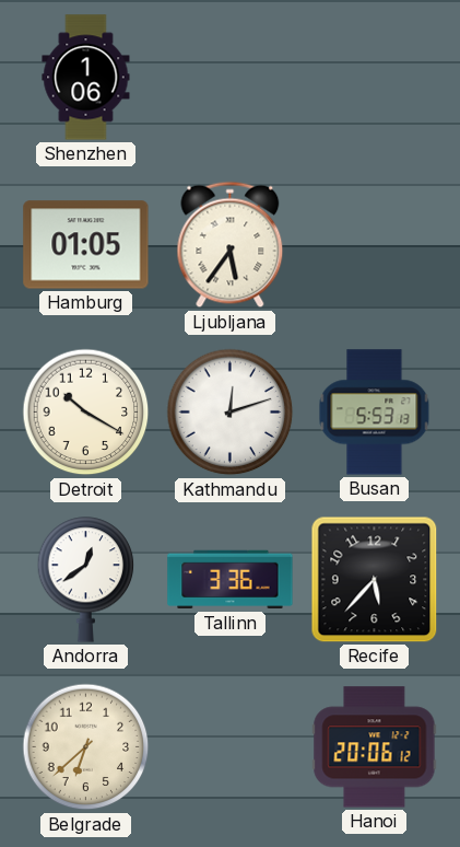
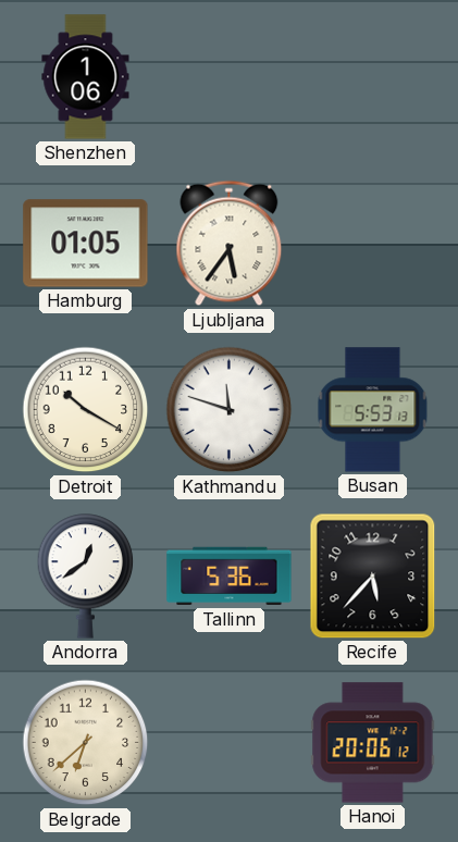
Kathmandu: 12:12 -> 11:48 (230, 410)
Tallinn: 3:36 -> 5:36 (230, 577)
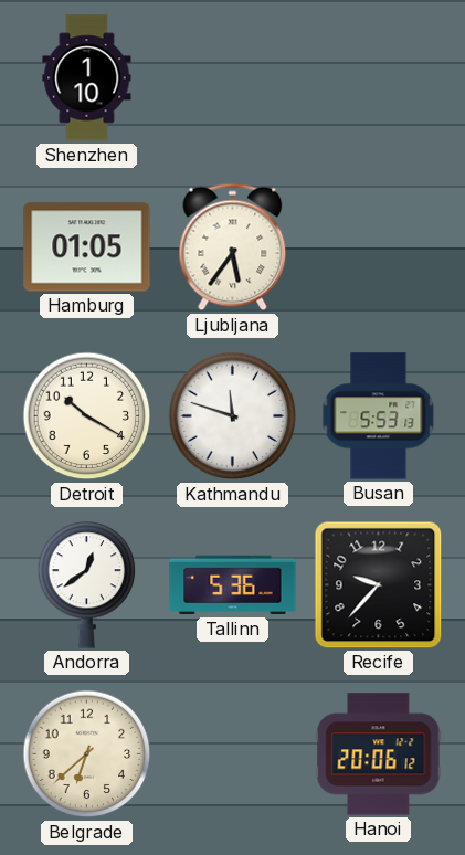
Shenzhen: 1:06 -> 1:10 (87, 78)
Recife: 5:37 -> 9:37 (379, 585)
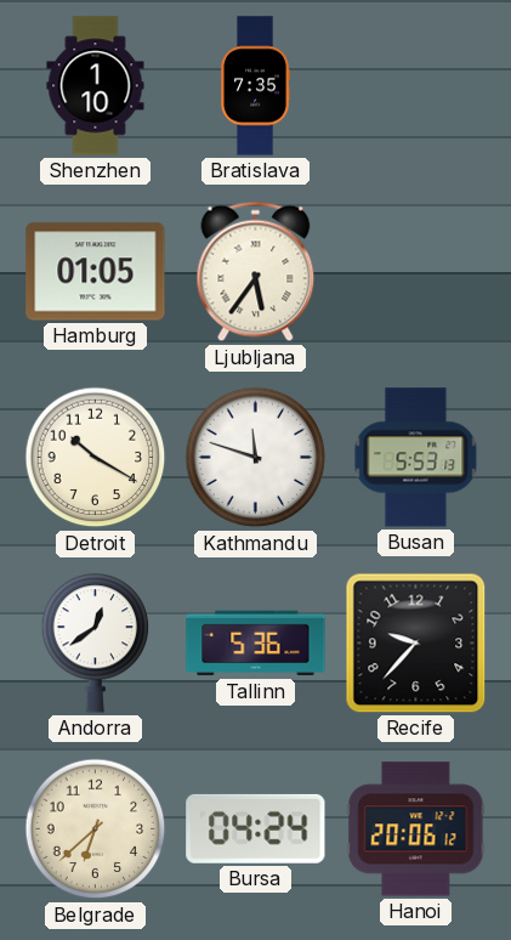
Bratislava: none -> 7:35 (256, 86)
Bursa: none -> 04:24 (256, 828)
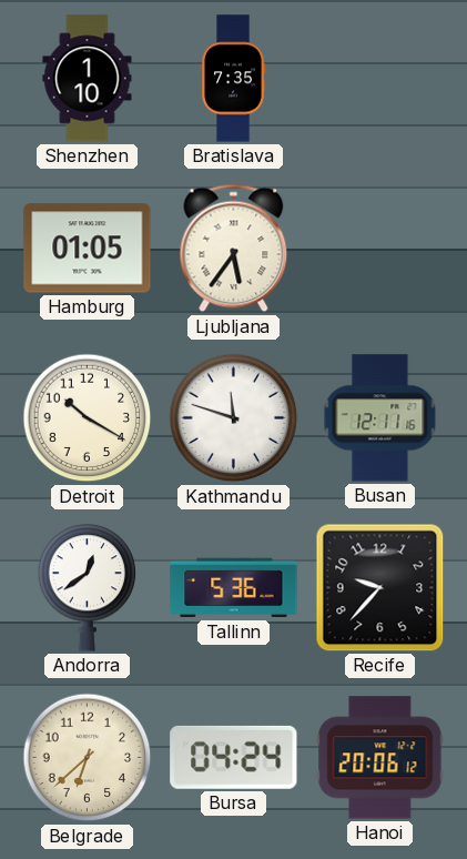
Busan: 5:53 -> 12:11 (380, 418)
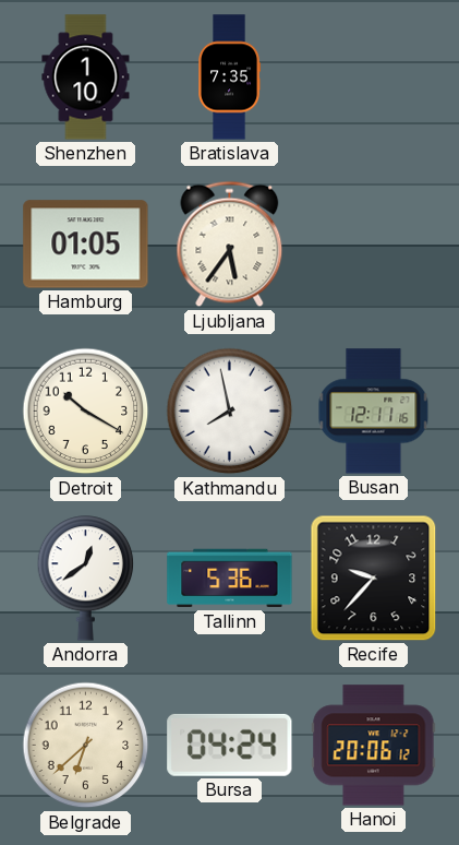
Kathmandu: 11:48 -> 7:58 (230, 412)
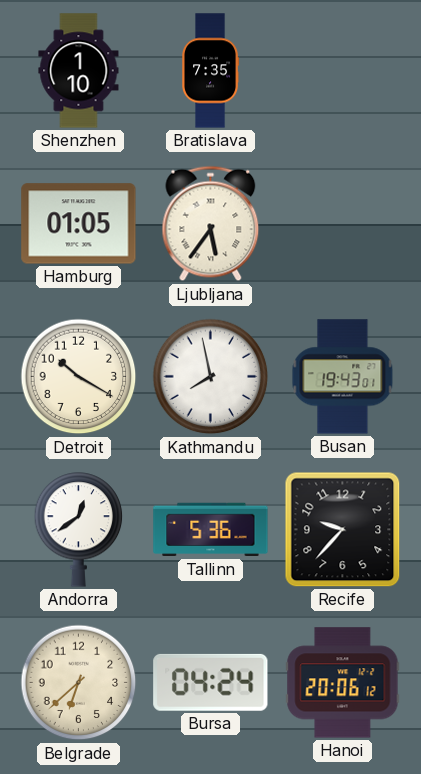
Busan: 12:11 -> 19:43 (343, 377)
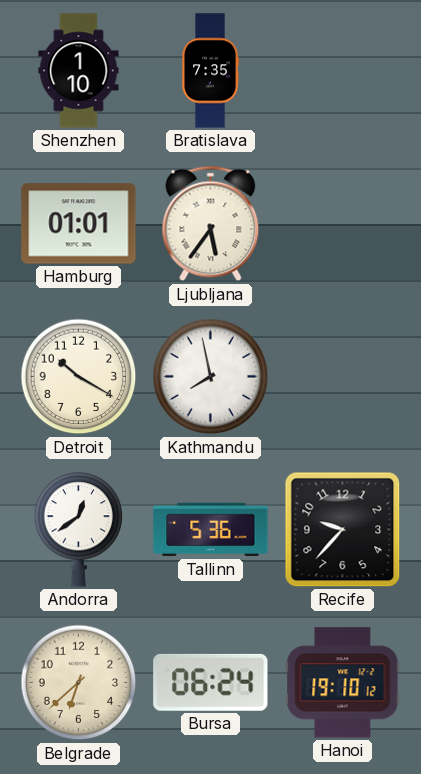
Hamburg: 01:05 -> 01:01 (79, 224)
Busan: 19:43 -> none (343, 377)
Bursa: 04:24 -> 06:24 (211, 682)
Hanoi: 20:06 -> 19:10 (343, 683)
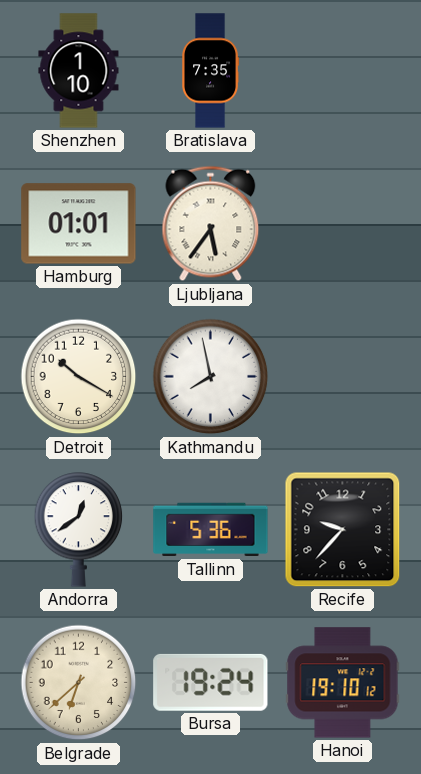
Bursa: 06:24 -> 19:24 (211, 682)
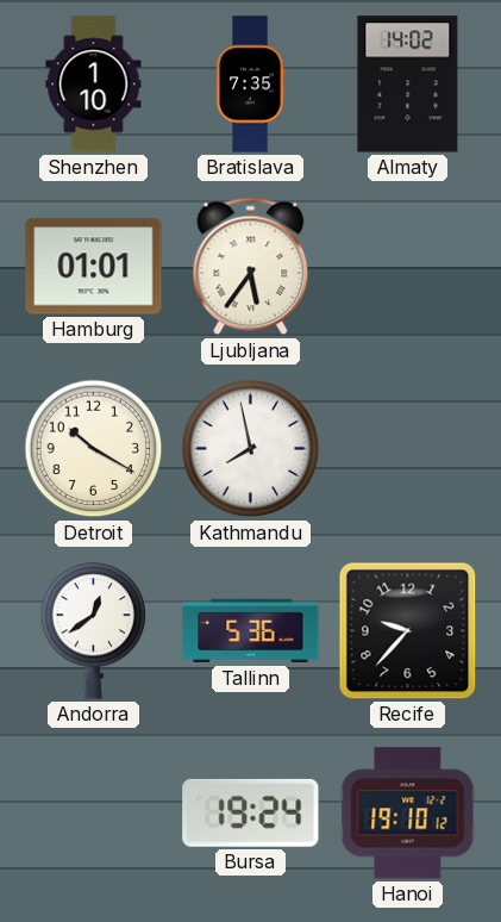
Almaty: none -> 14:02 (408, 85)
Belgrade: 6:38 -> none (79, 683)
